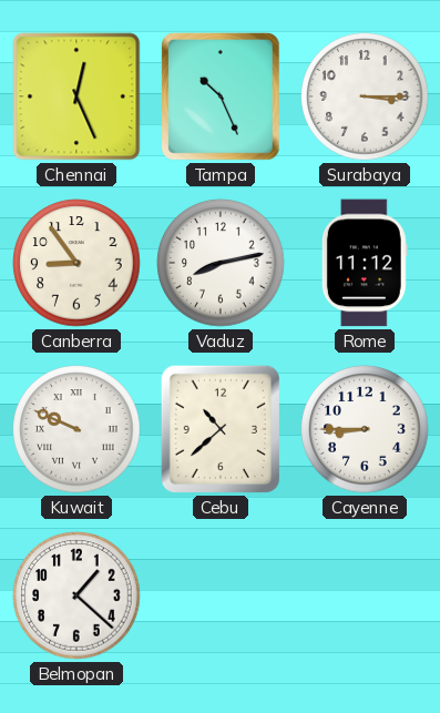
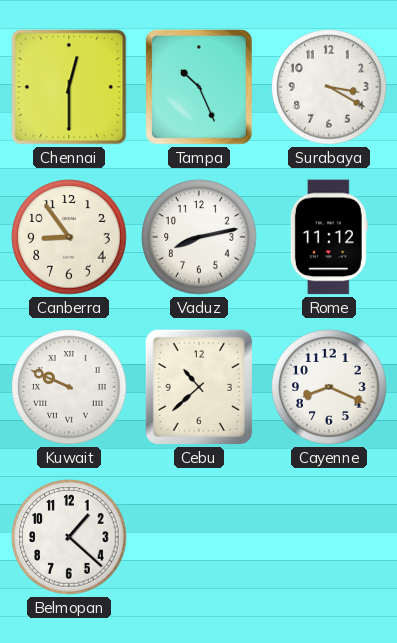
Chennai: 12:26 -> 12:30 (69, 87)
Surabaya: 3:15 -> 3:20 (329, 87)
Cayenne: 8:45 -> 8:19 (329, 387)
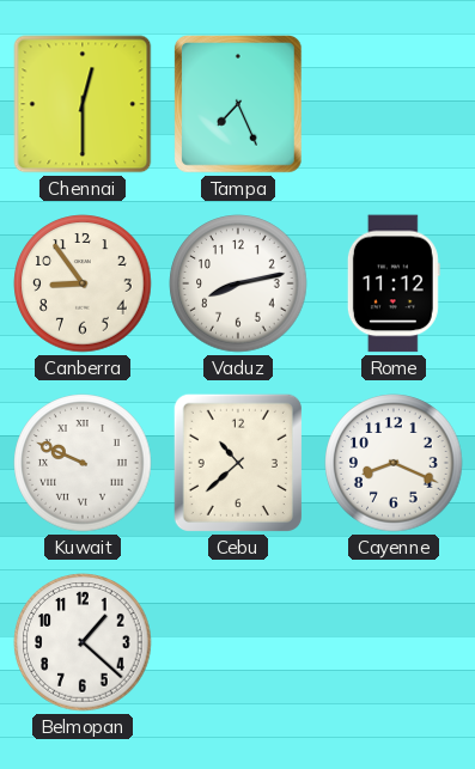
Tampa: 10:26 -> 7:26 (238, 104)
Surabaya: 3:20 -> none (329, 87)
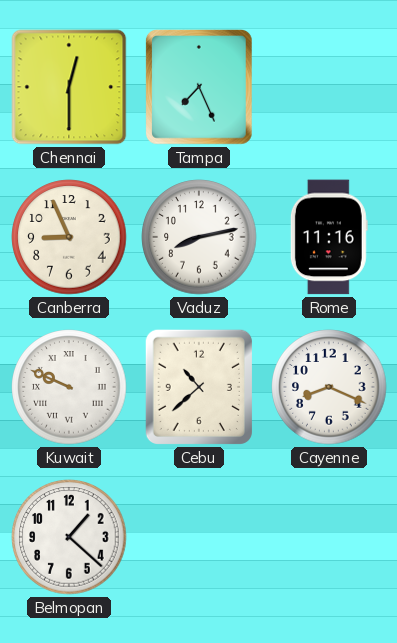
Canberra: 8:54 -> 8:56 (69, 237)
Rome: 11:12 -> 11:16 (329, 237)
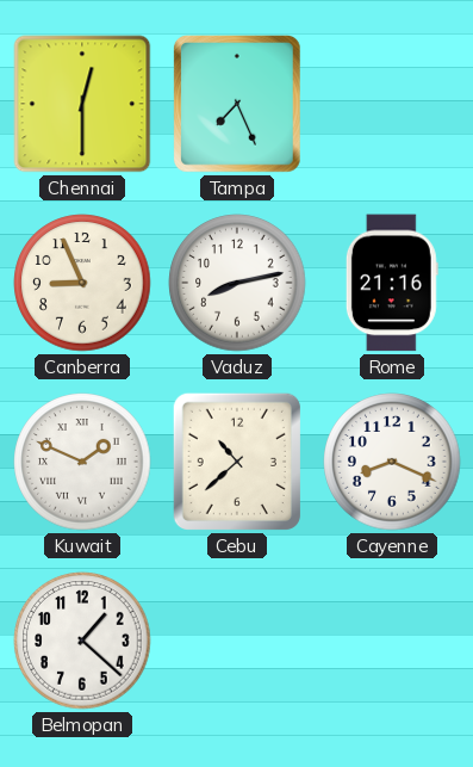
Rome: 11:16 -> 21:16 (392, 283)
Kuwait: 9:49 -> 1:49 (82, 462)
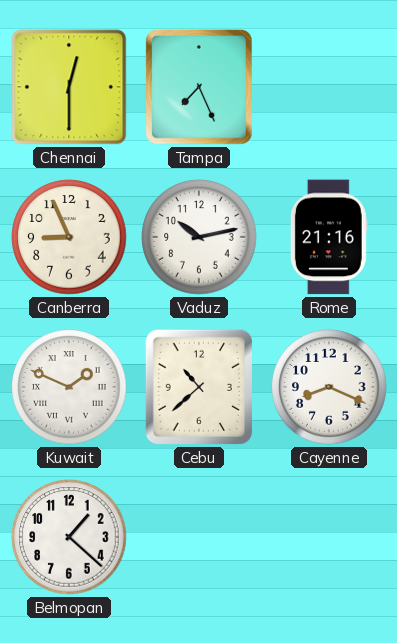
Vaduz: 8:13 -> 10:13 (199, 237)
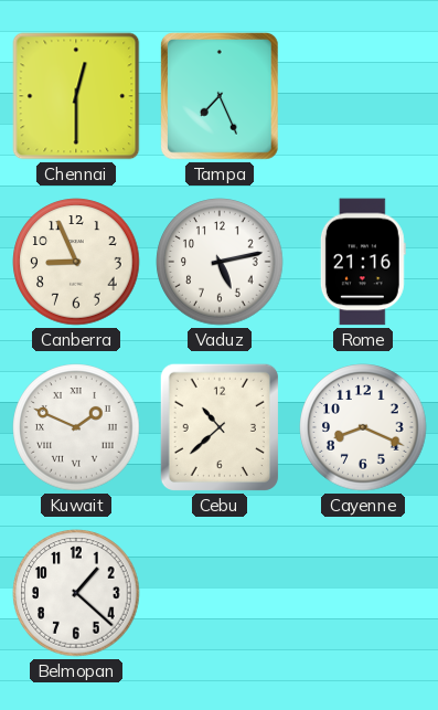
Vaduz: 10:13 -> 5:13 (220, 262)
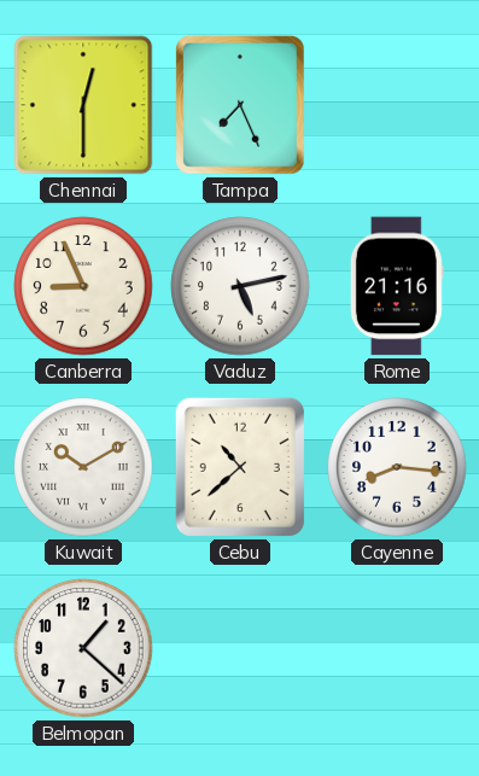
Kuwait: 1:49 -> 10:10 (83, 467)
Cayenne: 8:19 -> 8:16 (397, 467)
